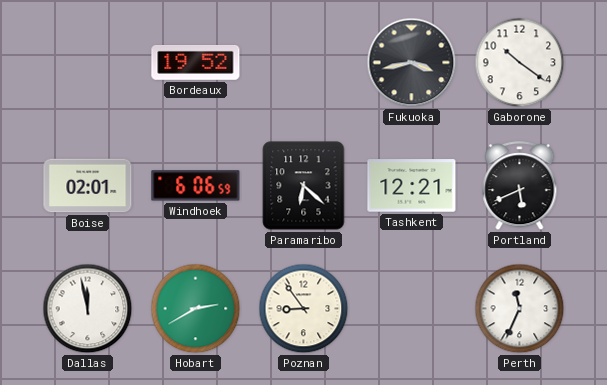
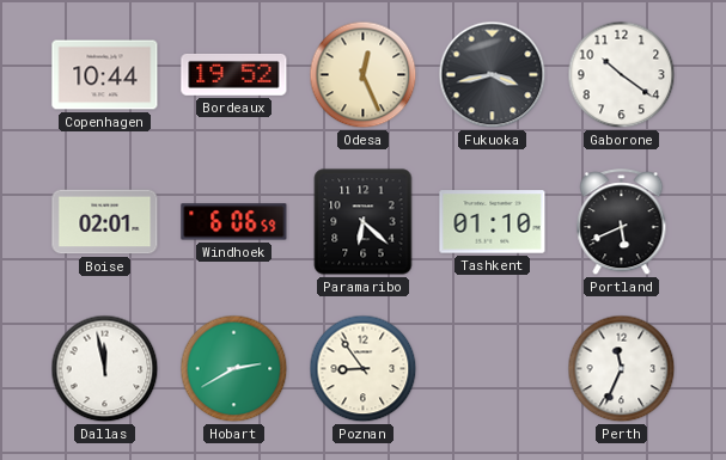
Copenhagen: none -> 10:44 (105, 75)
Odesa: none -> 12:26 (364, 75)
Tashkent: 12:21 -> 01:10 (493, 222)
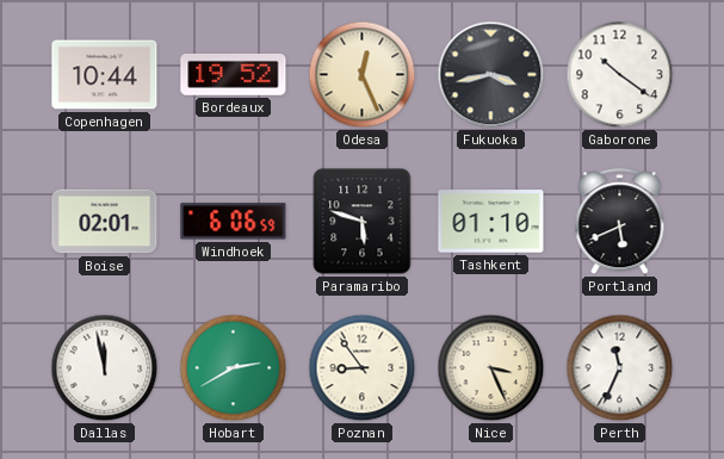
Paramaribo: 6:22 -> 5:48 (363, 222)
Nice: none -> 3:26 (491, 368)
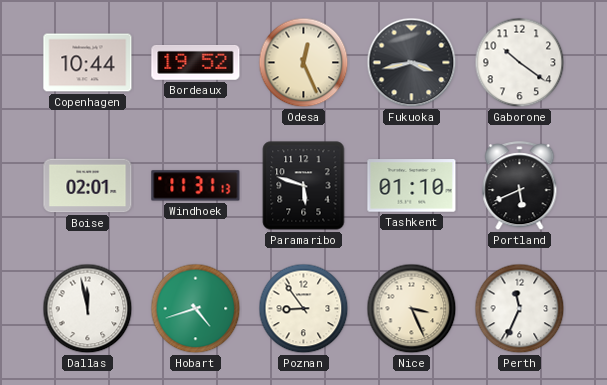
Windhoek: 6:06 -> 11:31 (196, 186)
Hobart: 2:40 -> 4:42 (196, 309)
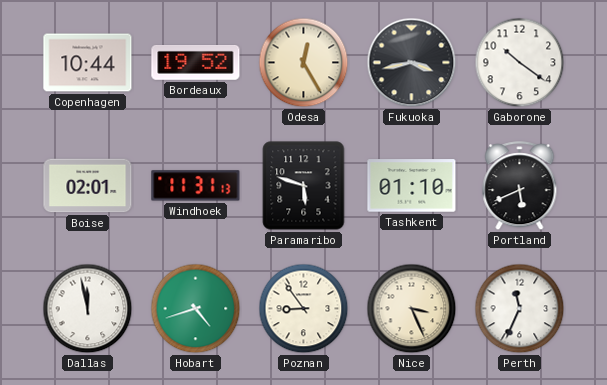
Odesa: 12:26 -> 12:25 (304, 63)
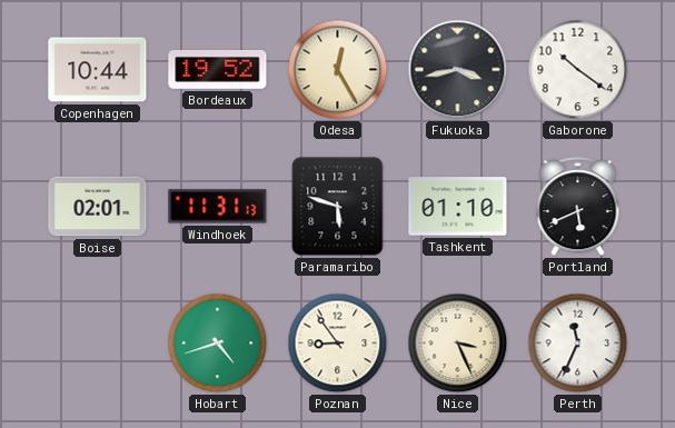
Dallas: 11:58 -> none (88, 309)
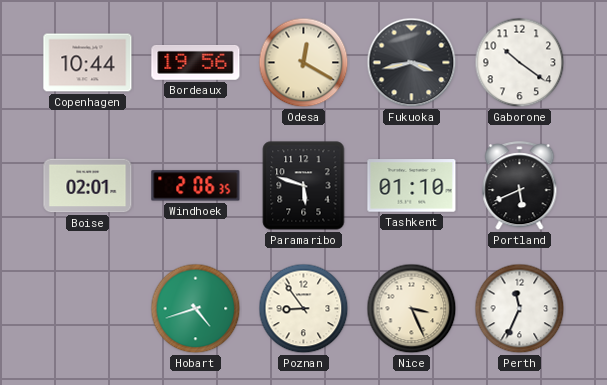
Bordeaux: 19:52 -> 19:56 (196, 63)
Odesa: 12:25 -> 12:20 (304, 63)
Windhoek: 11:31 -> 2:06 (196, 186)
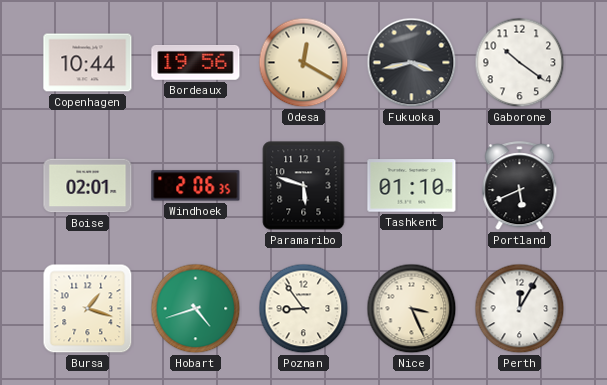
Bursa: none -> 1:18 (88, 309)
Perth: 11:34 -> 12:05 (520, 309)
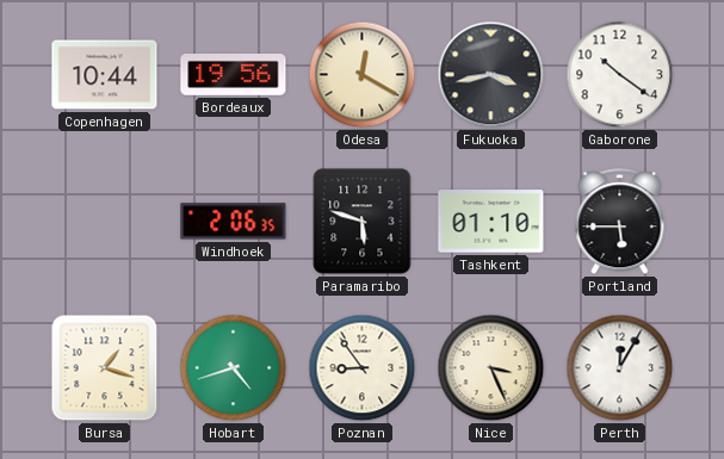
Boise: 02:01 -> none (88, 186)
Portland: 5:41 -> 5:45 (620, 222)
